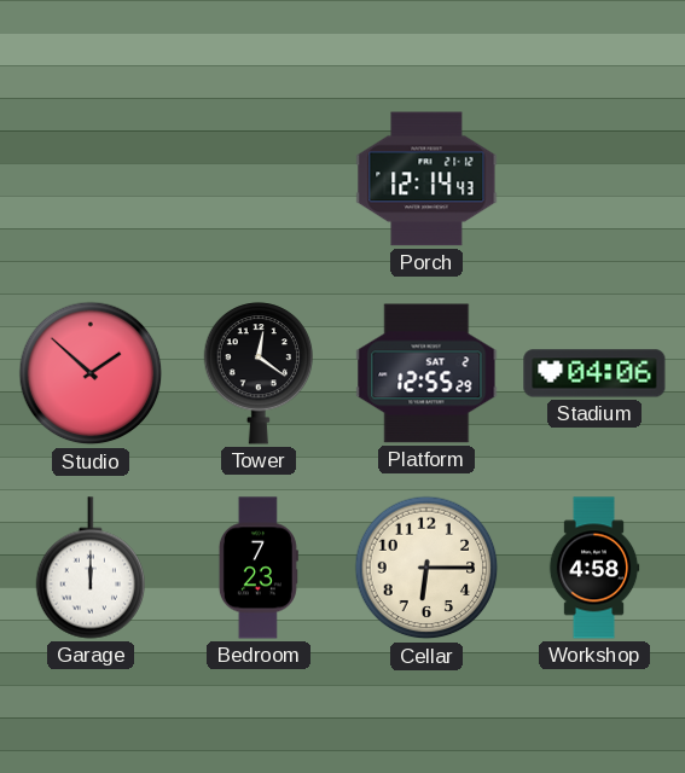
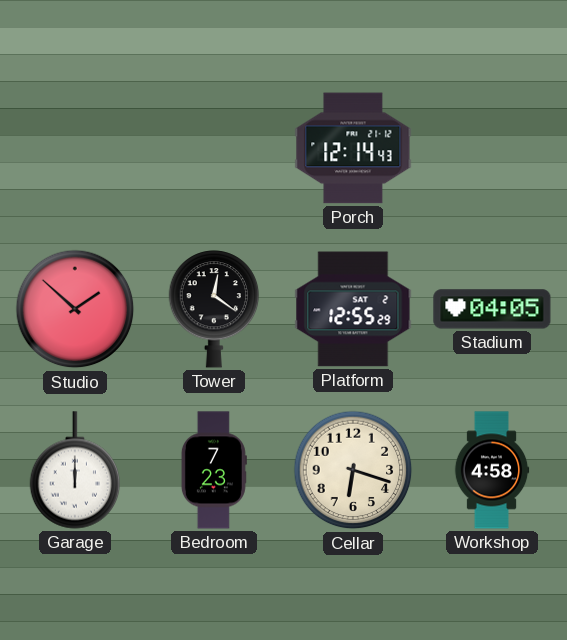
Stadium: 04:06 -> 04:05 (492, 309)
Cellar: 6:15 -> 6:18 (353, 470)
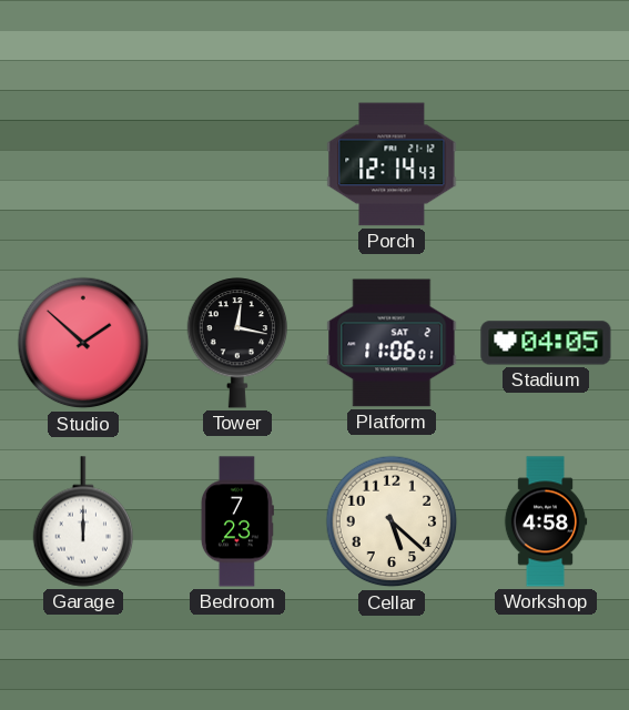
Tower: 12:21 -> 12:17 (237, 343)
Platform: 12:55 -> 11:06 (392, 343)
Cellar: 6:18 -> 5:22 (392, 521)
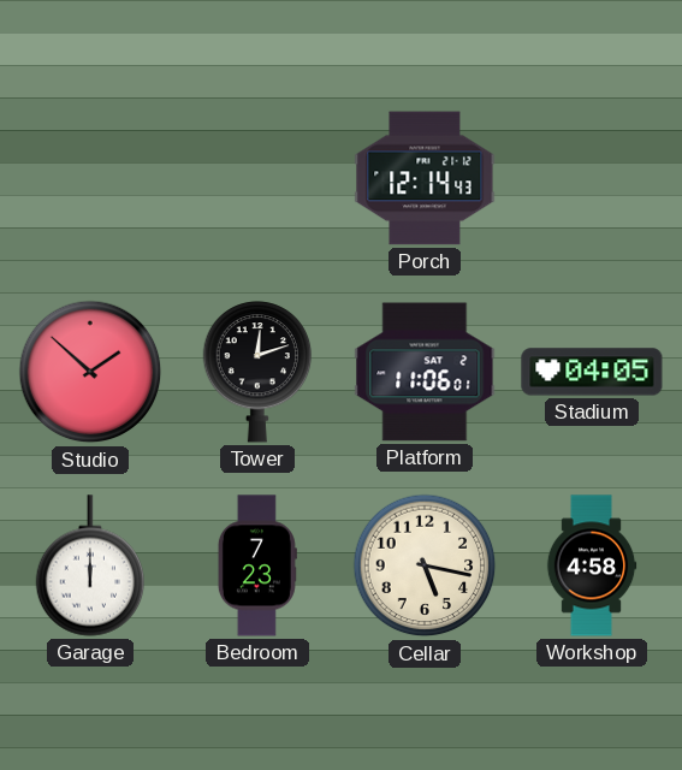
Tower: 12:17 -> 12:12 (257, 372)
Cellar: 5:22 -> 5:17 (425, 565)
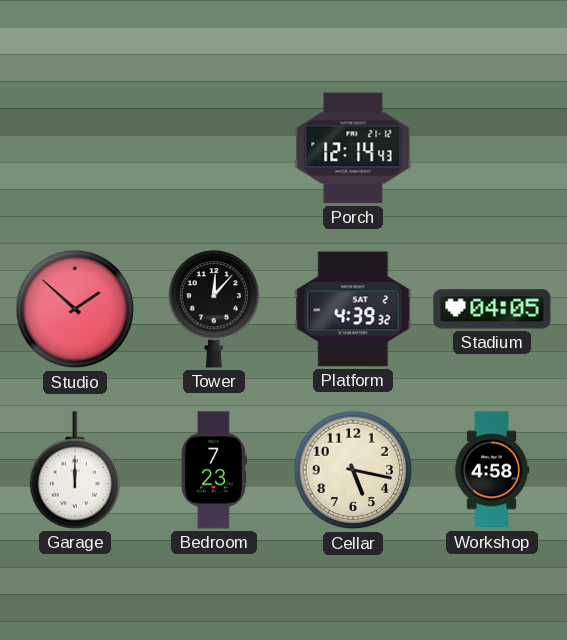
Tower: 12:12 -> 12:07 (214, 309)
Platform: 11:06 -> 4:39 (353, 309)
